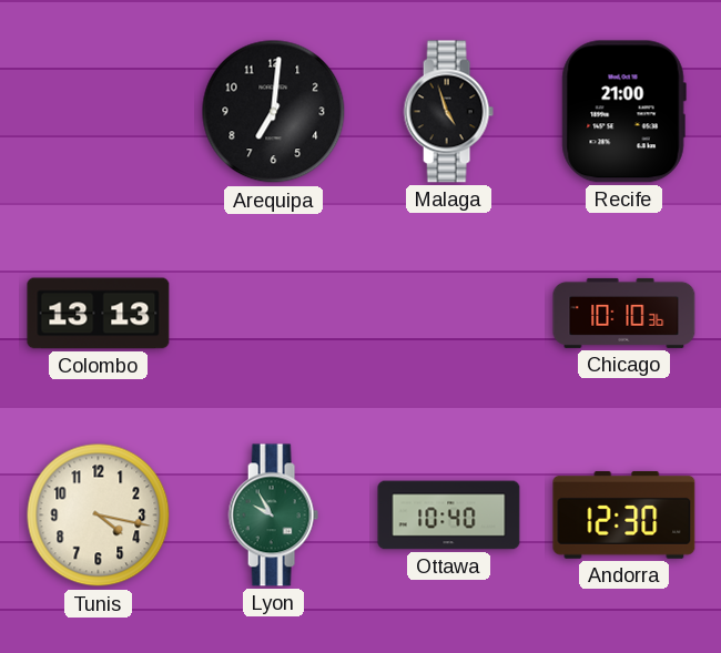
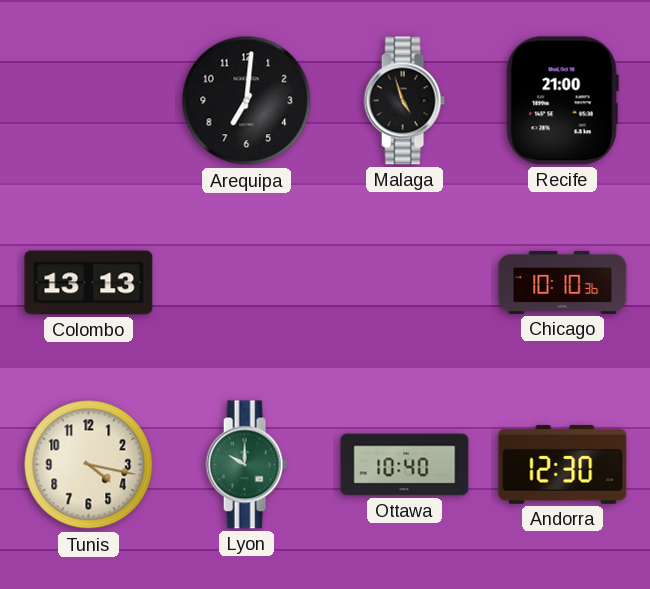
Lyon: 9:55 -> 10:00 (246, 465)
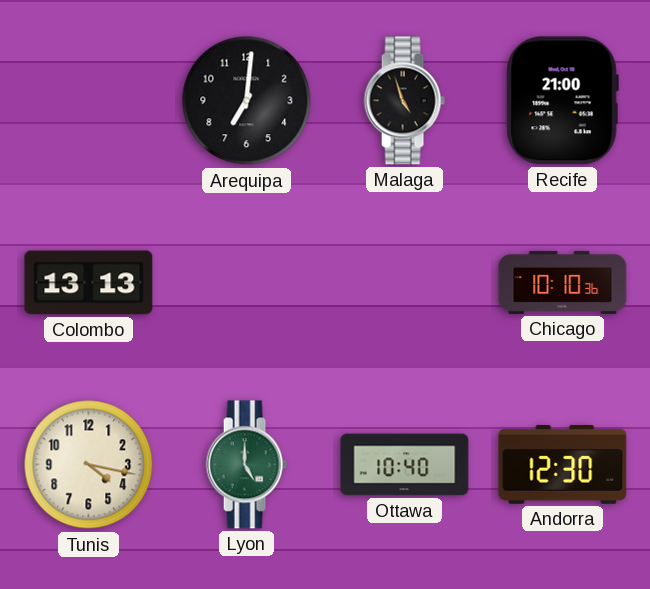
Lyon: 10:00 -> 5:00 (246, 465)
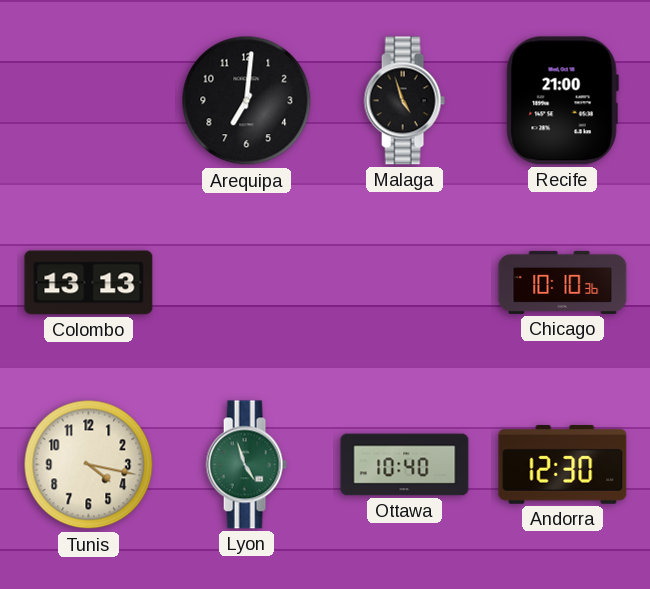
Lyon: 5:00 -> 4:57 (246, 465)
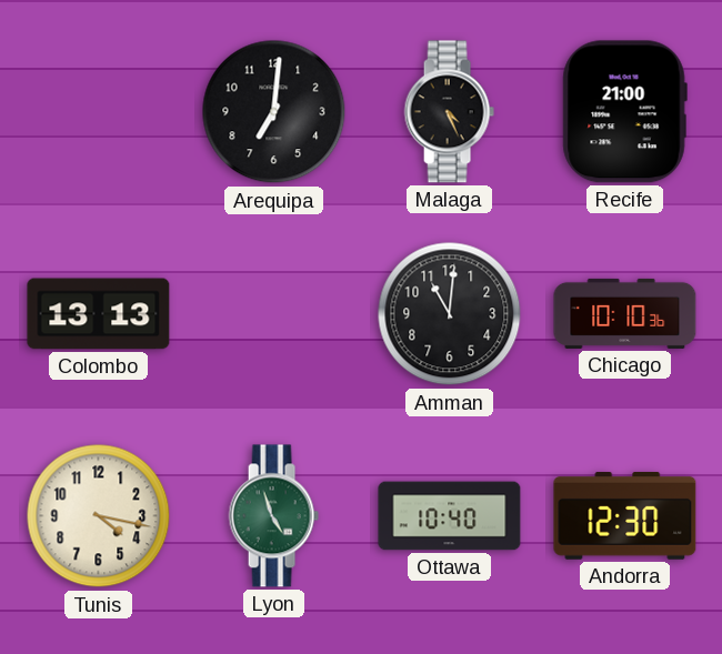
Malaga: 4:57 -> 4:26 (449, 112)
Amman: none -> 11:01 (450, 314)
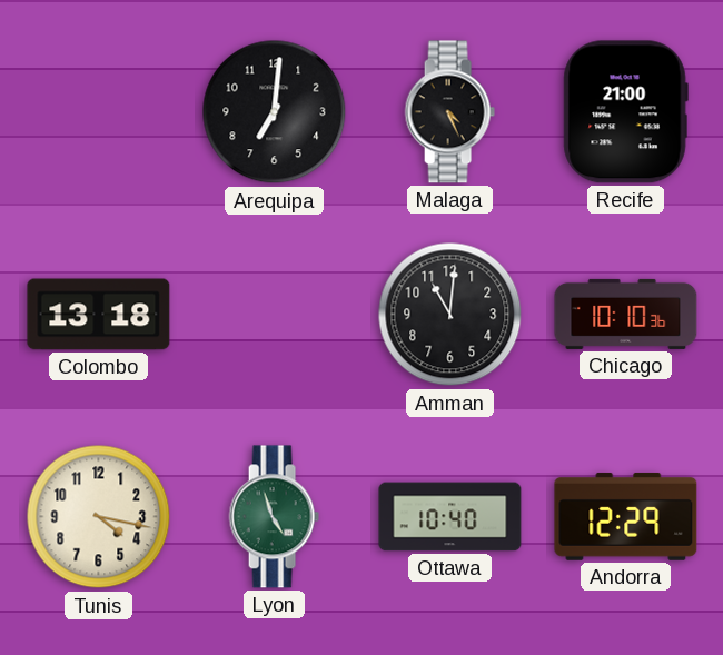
Colombo: 13:13 -> 13:18 (99, 315)
Andorra: 12:30 -> 12:29 (626, 516)
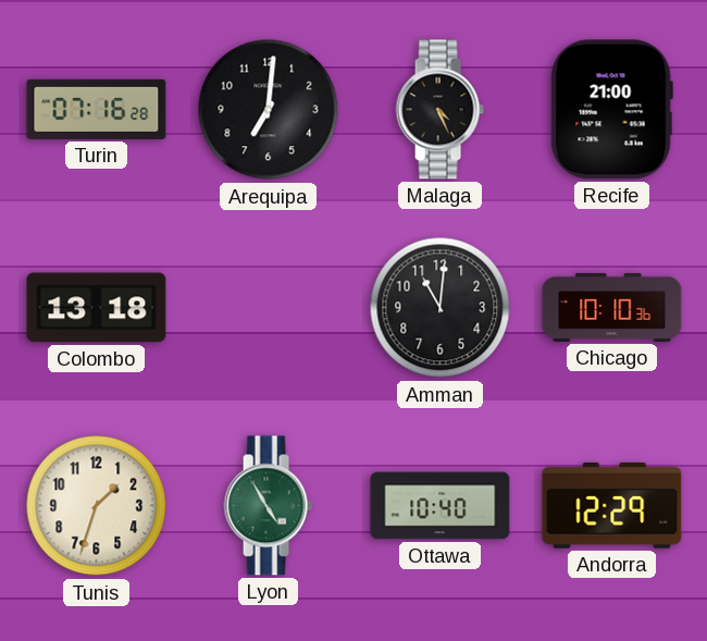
Turin: none -> 07:16 (97, 109)
Tunis: 4:17 -> 1:33 (97, 506)
Lyon: 4:57 -> 4:55 (268, 506)
